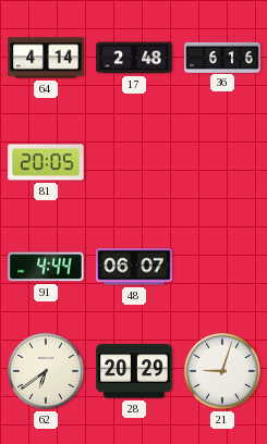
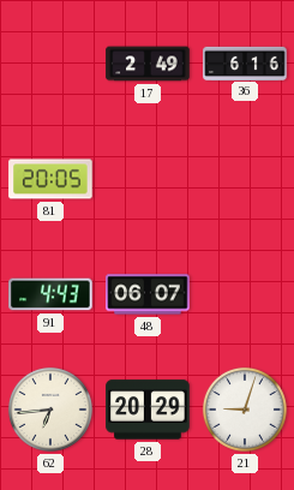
64: 4:14 -> none (46, 58)
17: 2:48 -> 2:49 (148, 64)
91: 4:44 -> 4:43 (50, 294)
62: 6:39 -> 6:44 (50, 410)
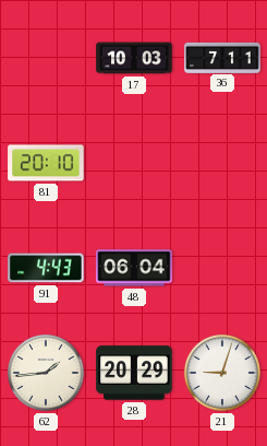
17: 2:49 -> 10:03 (134, 58)
36: 6:16 -> 7:11 (222, 57)
81: 20:05 -> 20:10 (46, 163)
48: 06:07 -> 06:04 (134, 268)
62: 6:44 -> 1:44 (46, 373)
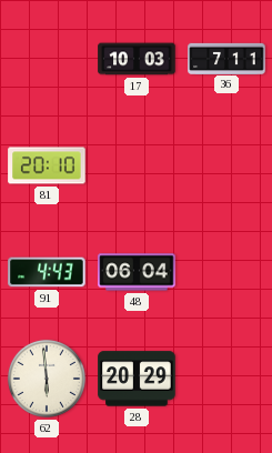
62: 1:44 -> 5:59 (47, 379)
21: 9:03 -> none (222, 373)
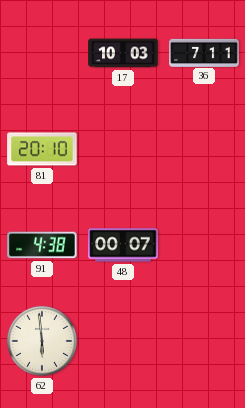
91: 4:43 -> 4:38 (42, 245)
48: 06:04 -> 00:07 (123, 245)
28: 20:29 -> none (137, 379)
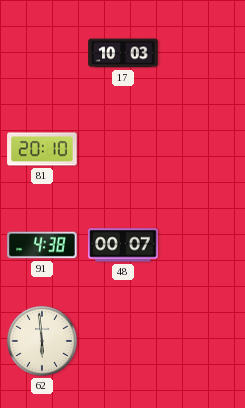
36: 7:11 -> none (204, 52)
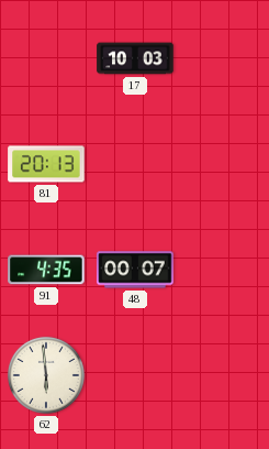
81: 20:10 -> 20:13 (46, 164)
91: 4:38 -> 4:35 (46, 270)
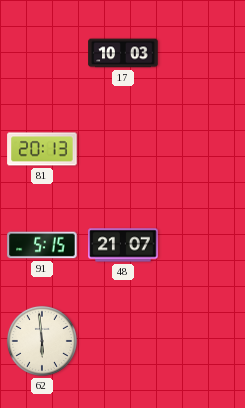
91: 4:35 -> 5:15 (42, 245)
48: 00:07 -> 21:07 (123, 245)
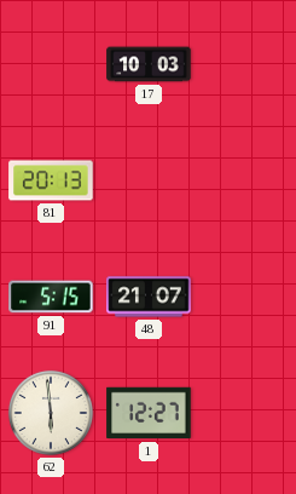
1: none -> 12:27 (149, 413)
